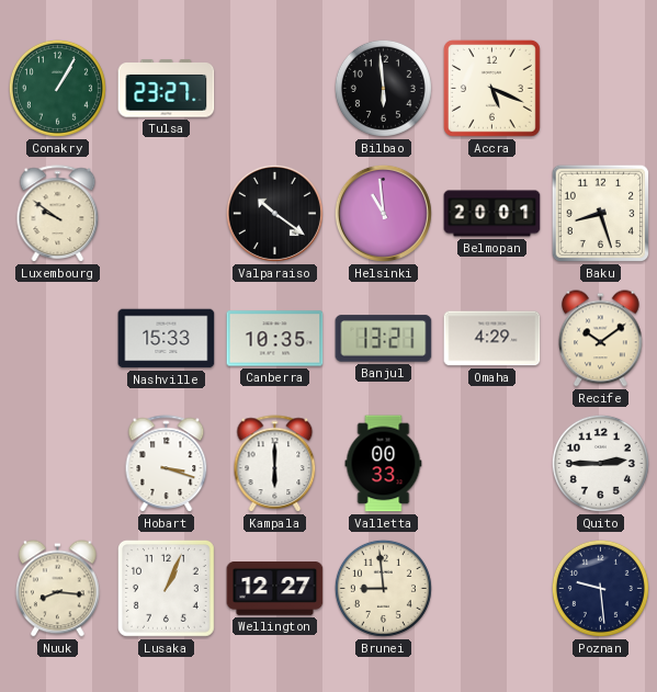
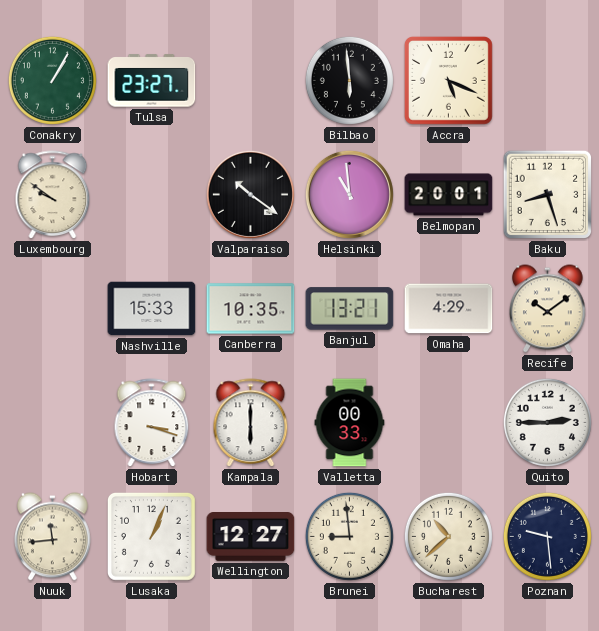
Nuuk: 8:16 -> 11:44 (53, 537)
Bucharest: none -> 10:38 (448, 536)
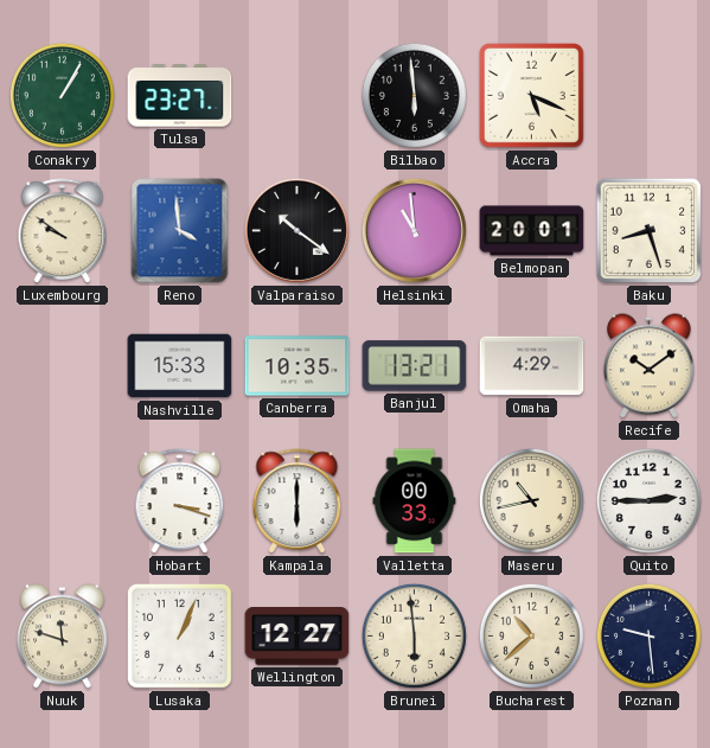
Reno: none -> 3:59 (180, 231)
Maseru: none -> 10:43 (531, 500)
Nuuk: 11:44 -> 11:48 (63, 637)
Brunei: 8:59 -> 5:59 (414, 635)
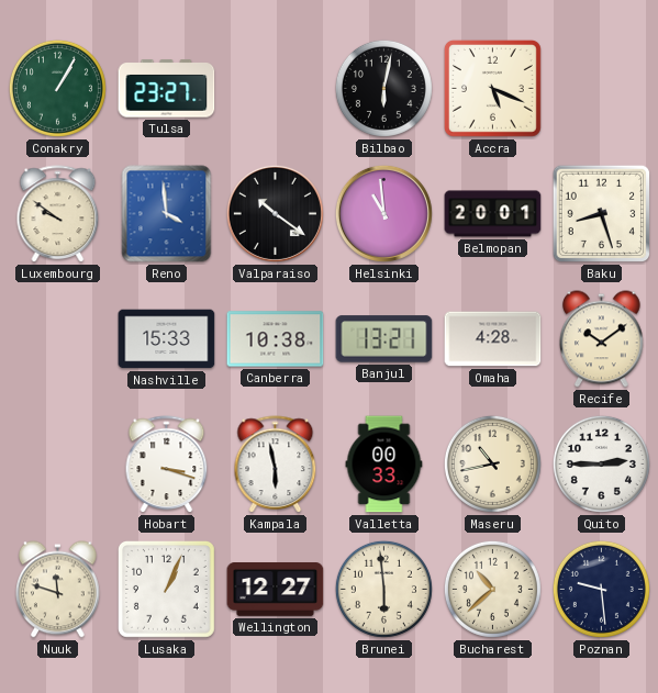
Bilbao: 5:59 -> 6:02 (383, 88)
Canberra: 10:35 -> 10:38 (276, 339)
Omaha: 4:29 -> 4:28 (493, 339)
Kampala: 6:00 -> 5:58 (276, 465)
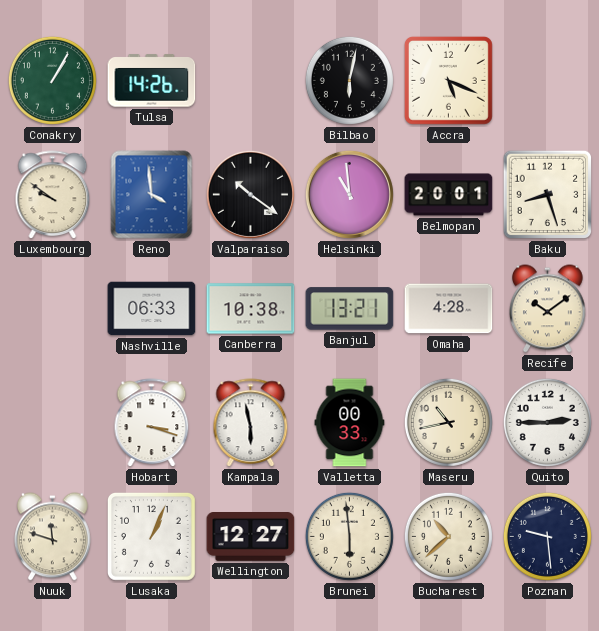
Tulsa: 23:27 -> 14:26 (152, 81)
Nashville: 15:33 -> 06:33 (152, 309)
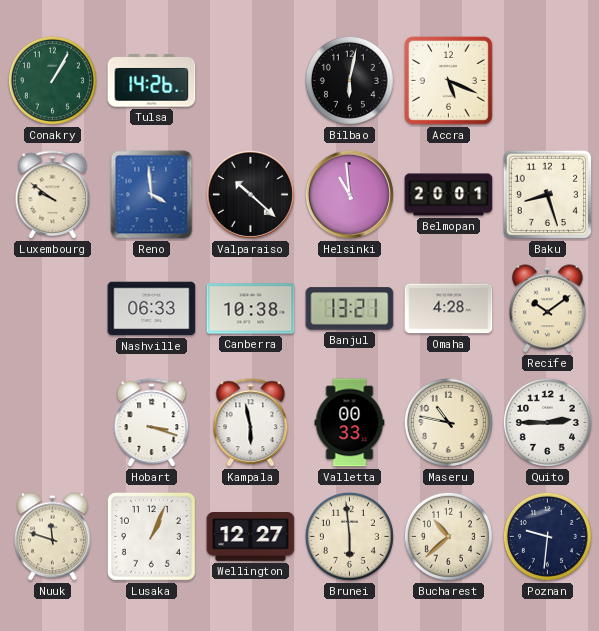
Valparaiso: 10:21 -> 10:22 (250, 194)
Maseru: 10:43 -> 10:47 (448, 422)
Poznan: 9:29 -> 9:31 (547, 536)
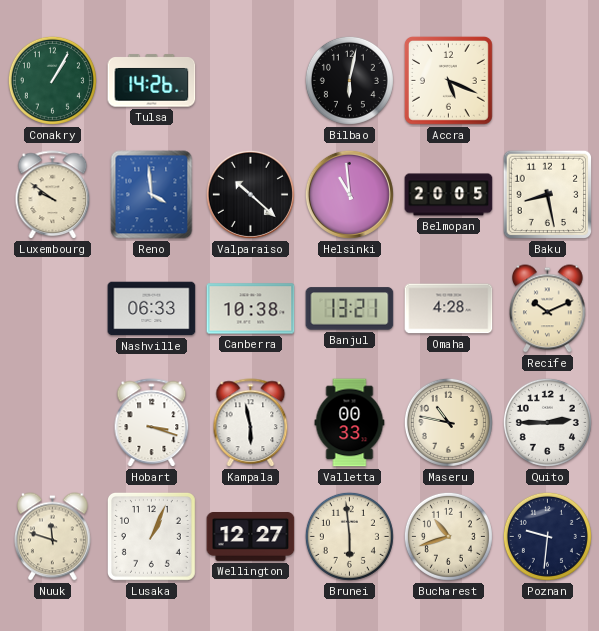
Belmopan: 20:01 -> 20:05 (449, 195)
Baku: 8:27 -> 8:28 (548, 195)
Recife: 10:09 -> 10:11 (548, 309)
Bucharest: 10:38 -> 10:42 (448, 536)
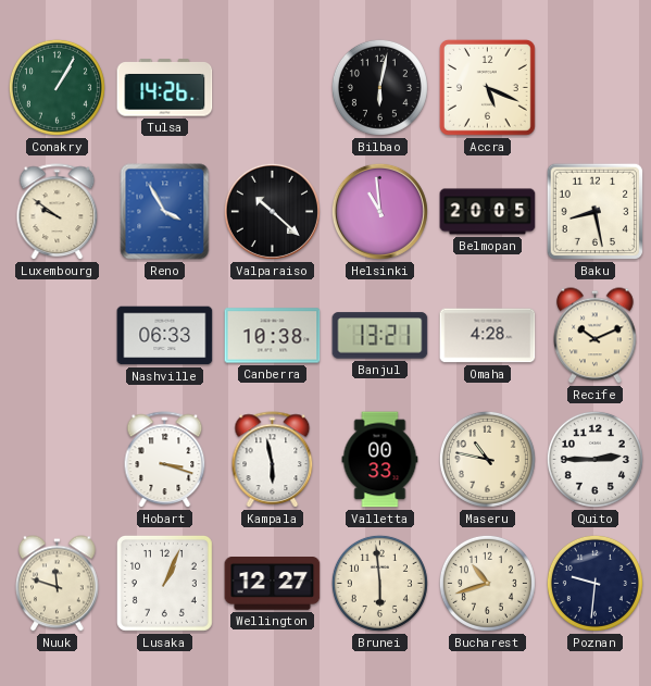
Reno: 3:59 -> 3:55 (165, 212)
